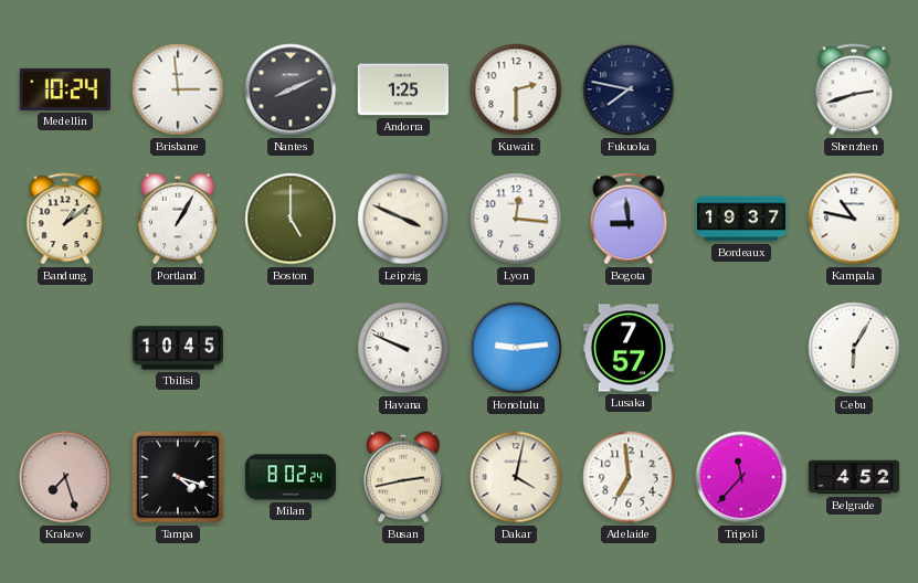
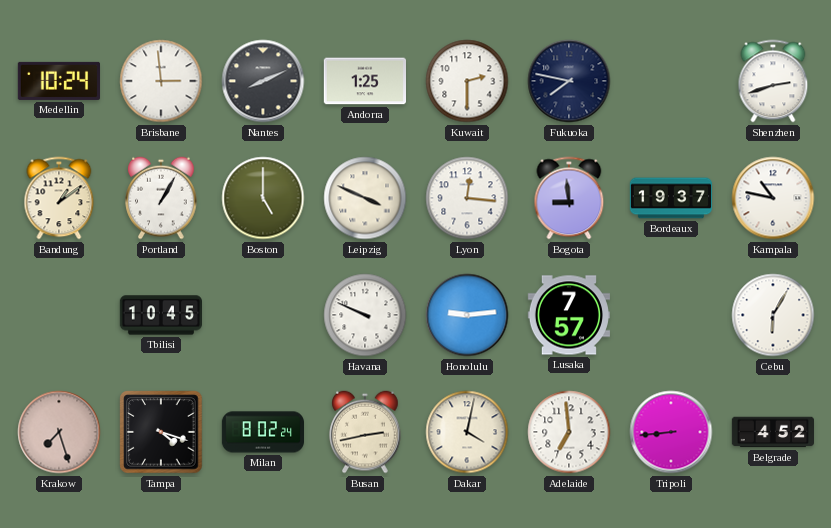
Tripoli: 11:37 -> 8:44 (671, 432)
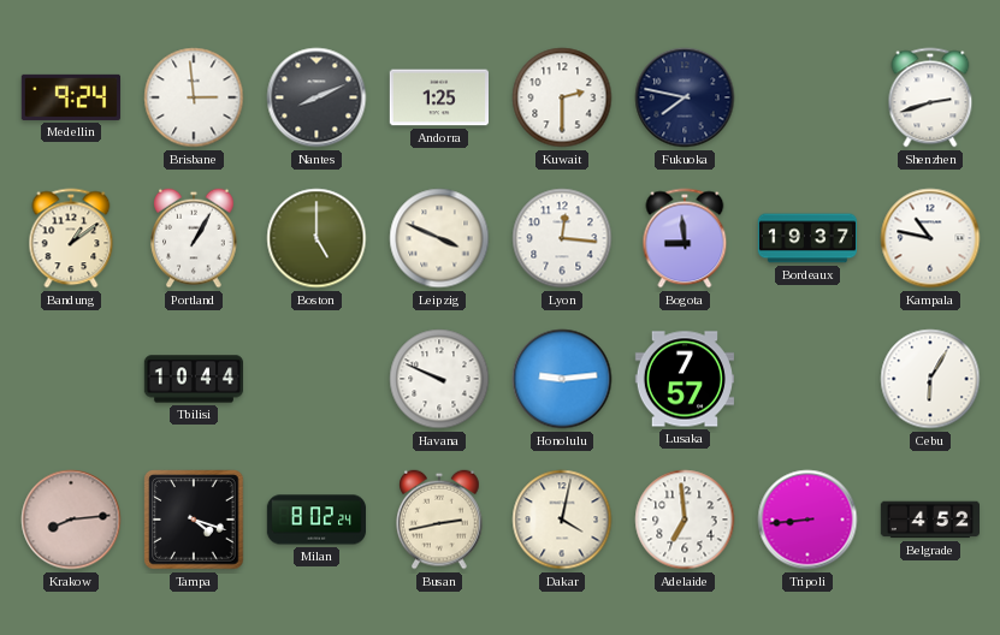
Medellin: 10:24 -> 9:24 (70, 97)
Tbilisi: 10:45 -> 10:44 (193, 379)
Krakow: 7:27 -> 8:14 (71, 520)
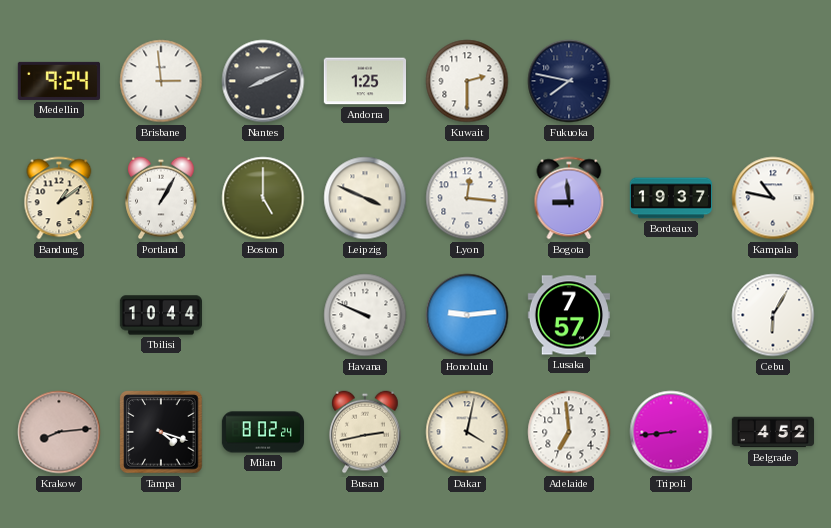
Shenzhen: 2:42 -> none (930, 97)
